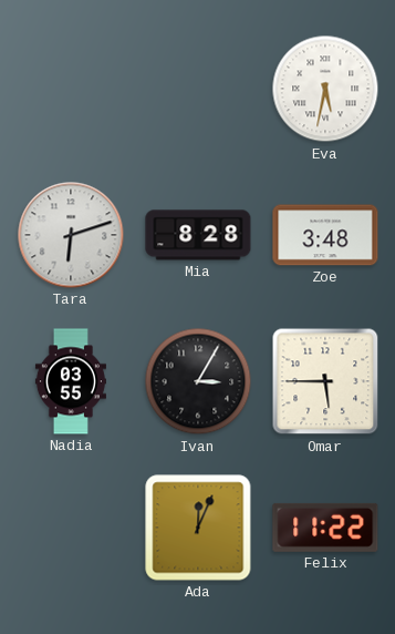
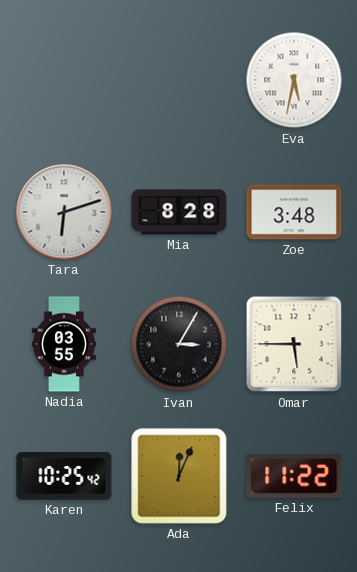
Karen: none -> 10:25 (64, 476)
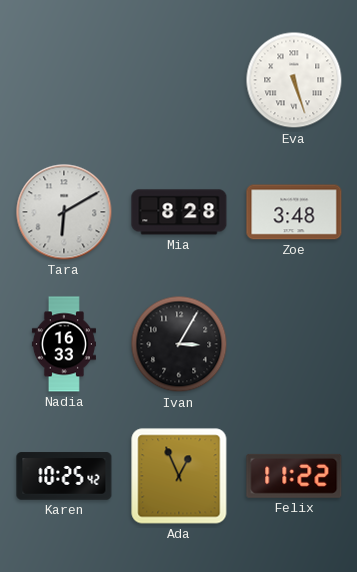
Eva: 5:32 -> 5:27 (294, 80)
Tara: 6:12 -> 6:10 (64, 212)
Nadia: 03:55 -> 16:33 (64, 344)
Omar: 5:45 -> none (294, 344)
Ada: 12:04 -> 12:56 (179, 476)
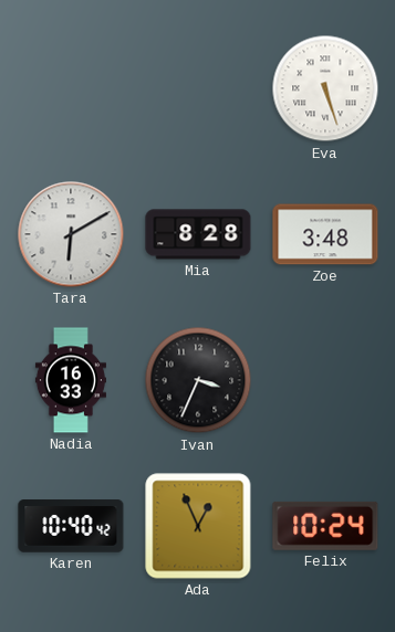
Ivan: 3:05 -> 3:34 (198, 380)
Karen: 10:25 -> 10:40 (71, 526)
Felix: 11:22 -> 10:24 (325, 526)
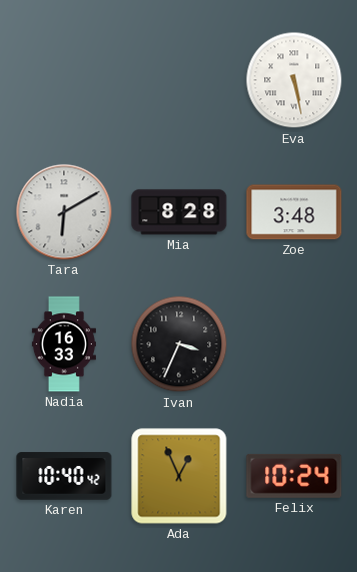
Eva: 5:27 -> 5:28 (294, 80)
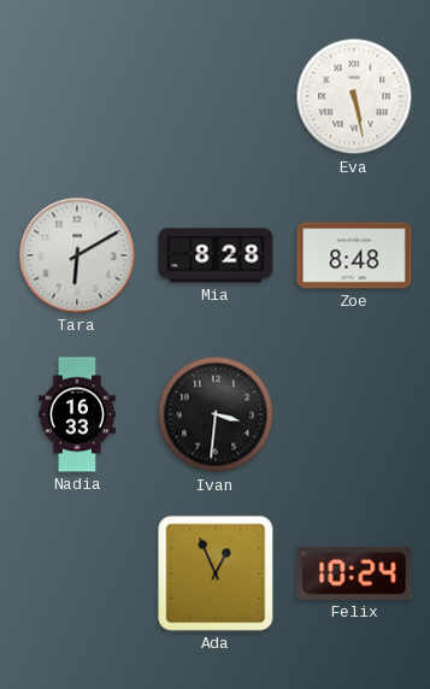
Zoe: 3:48 -> 8:48 (354, 255)
Ivan: 3:34 -> 3:31 (216, 414)
Karen: 10:40 -> none (64, 476)
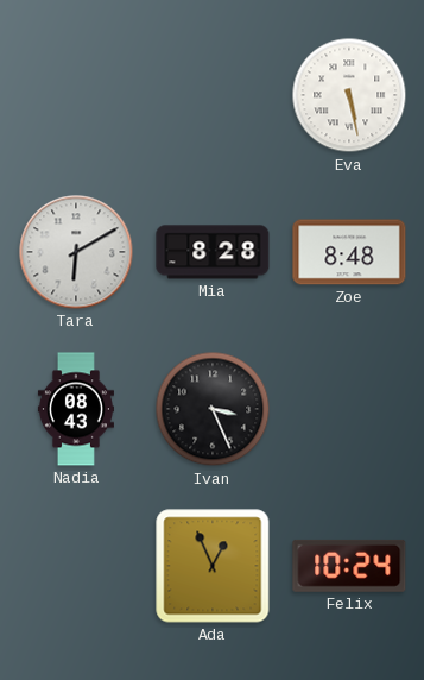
Nadia: 16:33 -> 08:43 (76, 409)
Ivan: 3:31 -> 3:26 (213, 409)
